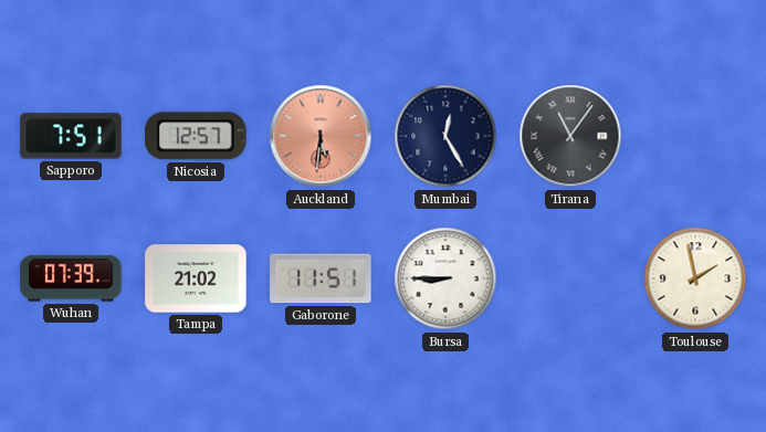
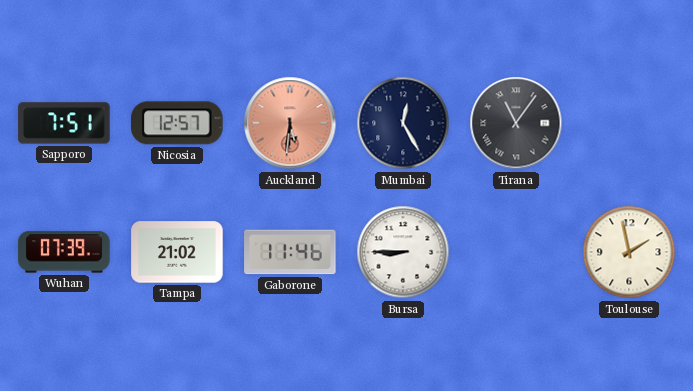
Gaborone: 11:51 -> 11:46 (290, 252)
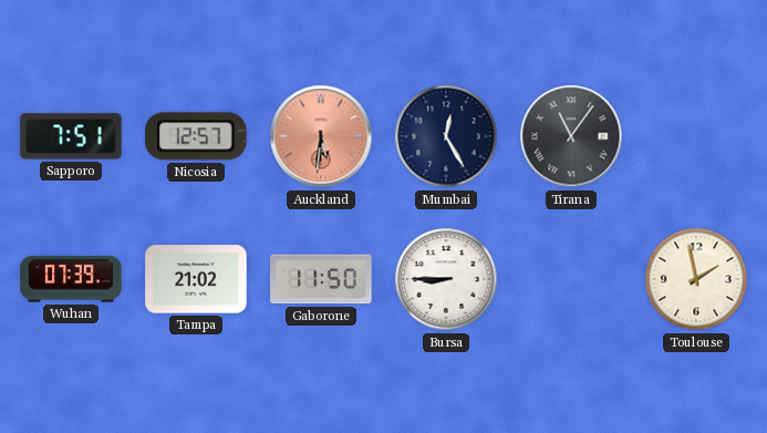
Gaborone: 11:46 -> 11:50 (321, 279)
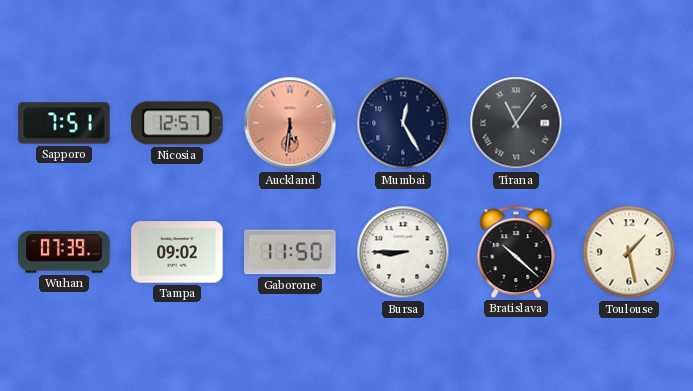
Tampa: 21:02 -> 09:02 (177, 252)
Bratislava: none -> 10:22 (516, 252)
Toulouse: 1:58 -> 1:28 (629, 252)
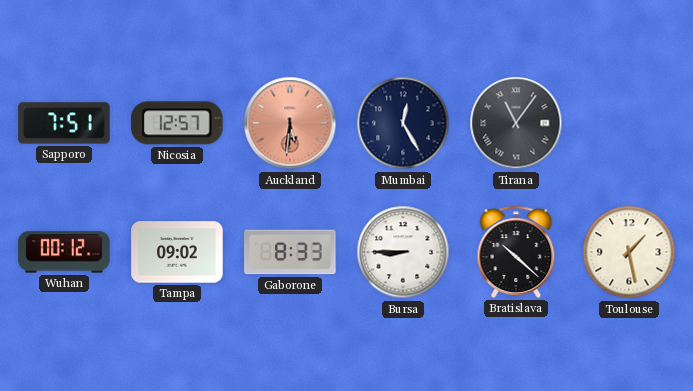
Wuhan: 07:39 -> 00:12 (64, 252)
Gaborone: 11:50 -> 8:33 (290, 252)
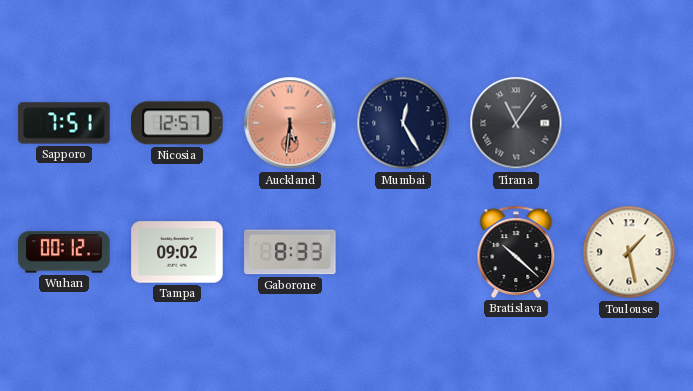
Bursa: 8:45 -> none (403, 252)
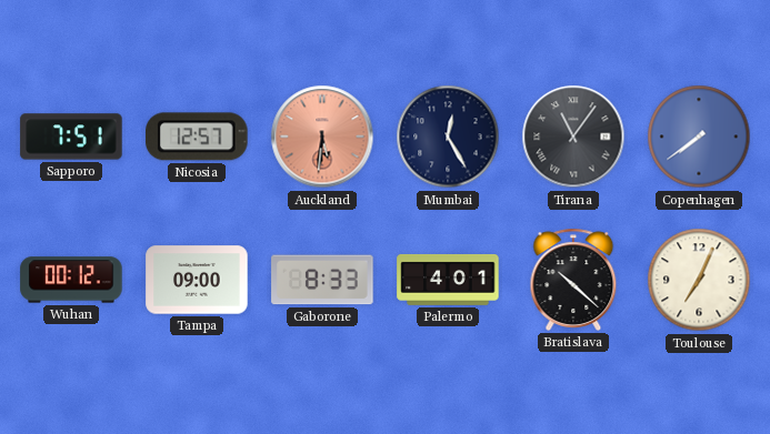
Copenhagen: none -> 7:39 (699, 137)
Tampa: 09:02 -> 09:00 (197, 280)
Palermo: none -> 4:01 (448, 280)
Toulouse: 1:28 -> 7:04 (699, 280)
